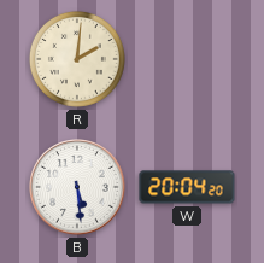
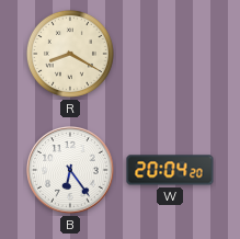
R: 2:01 -> 8:20 (70, 54)
B: 5:29 -> 6:24 (70, 170)
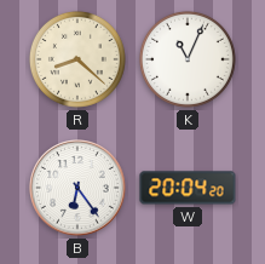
R: 8:20 -> 8:22 (77, 59)
K: none -> 11:04 (188, 59)
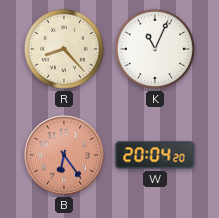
R: 8:22 -> 8:23 (64, 49)
B dial: white -> salmon (64, 155)
